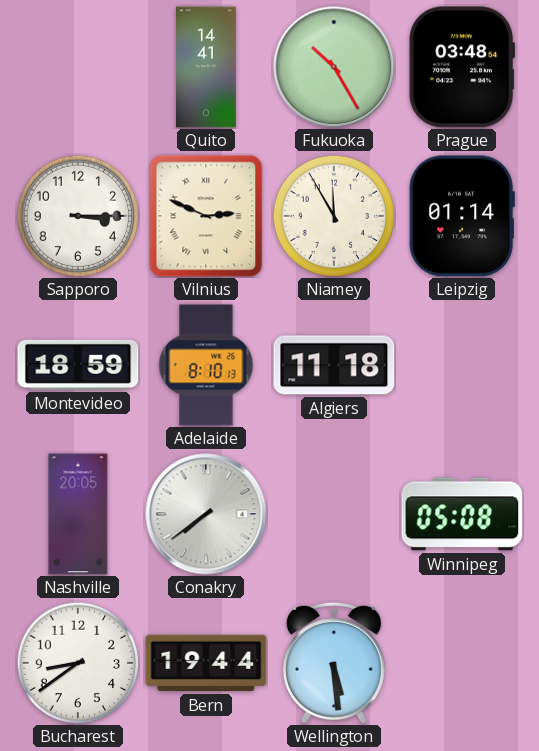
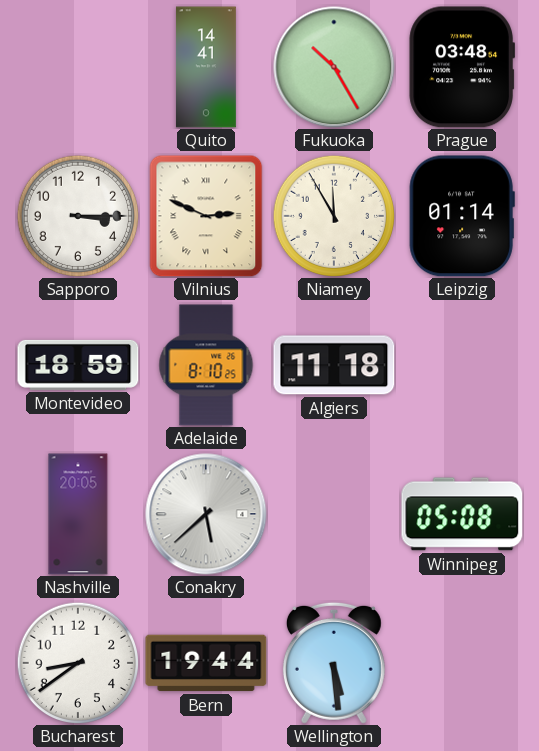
Adelaide: 8:10:13 -> 8:10:25 (206, 365)
Conakry: 7:39 -> 5:38 (206, 514)
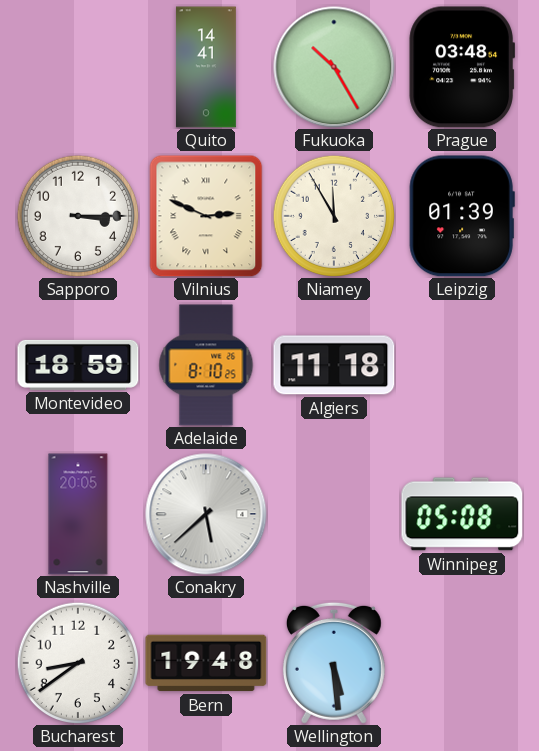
Leipzig: 01:14 -> 01:39 (462, 216)
Bern: 19:44 -> 19:48 (206, 663)
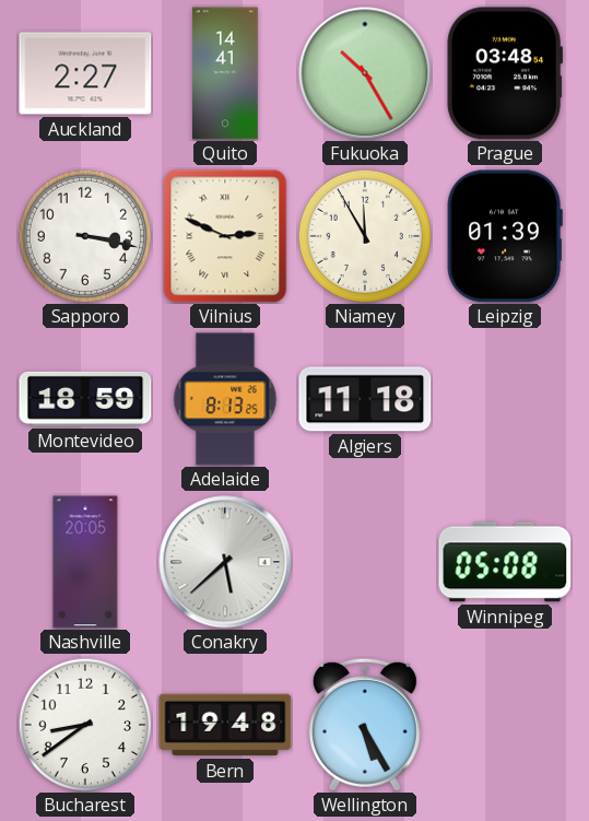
Auckland: none -> 2:27 (85, 73)
Sapporo: 3:15 -> 3:17 (84, 235)
Adelaide: 8:10 -> 8:13 (225, 399)
Wellington: 5:29 -> 5:25 (365, 725)
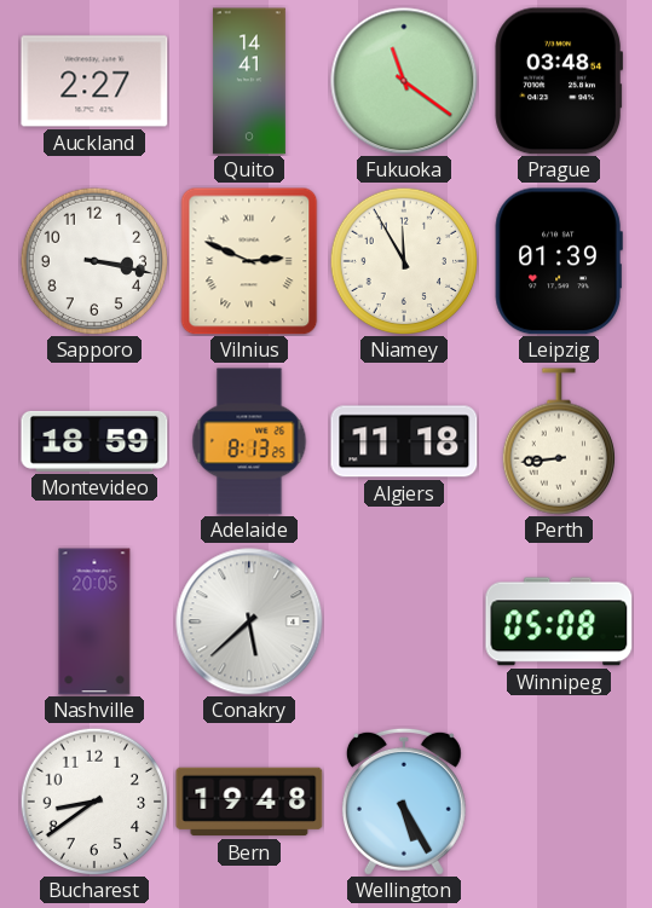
Fukuoka: 10:25 -> 11:21 (404, 81)
Perth: none -> 8:44 (559, 441)
